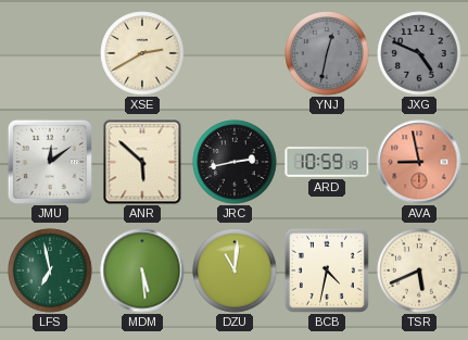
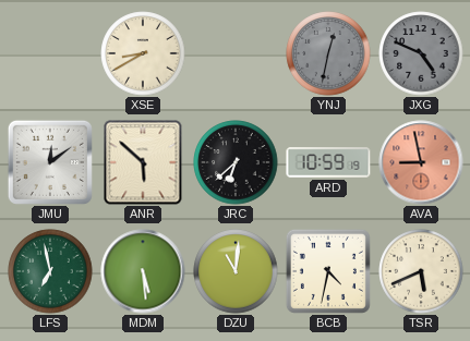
XSE: 2:40 -> 8:40 (143, 53)
JRC: 2:43 -> 6:38 (236, 162)
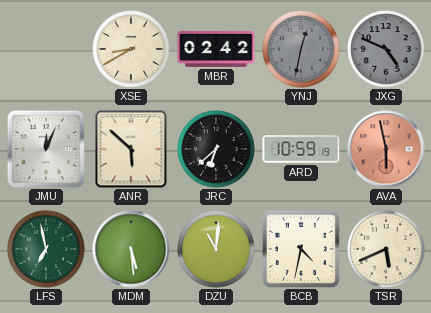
MBR: none -> 02:42 (216, 49)
JMU: 12:09 -> 12:04 (46, 149)
AVA: 8:58 -> 5:58 (386, 149)
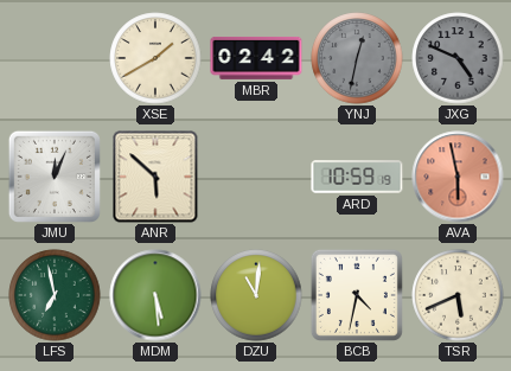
XSE: 8:40 -> 1:40 (155, 58)
JRC: 6:38 -> none (216, 149)
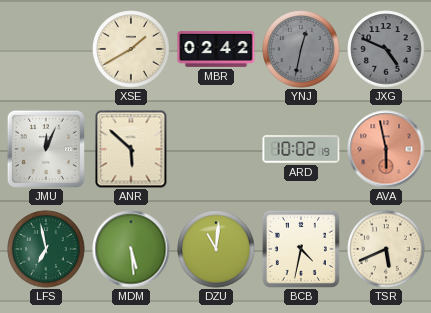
ARD: 10:59 -> 10:02 (301, 149)
